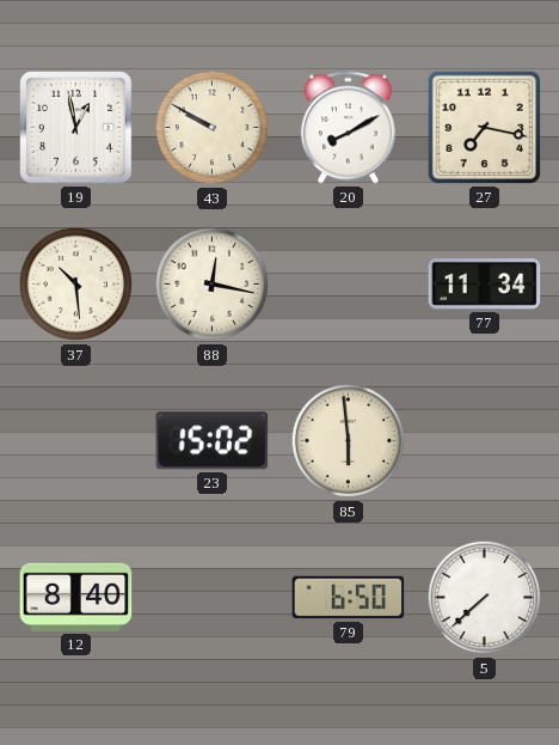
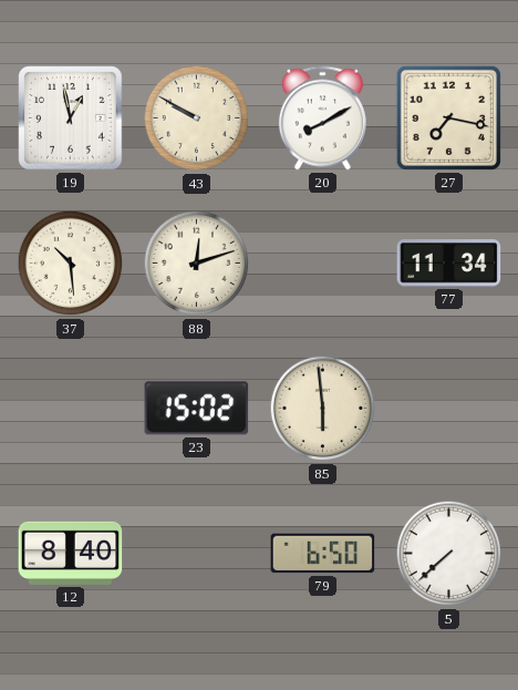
88: 12:17 -> 12:12 (197, 264)
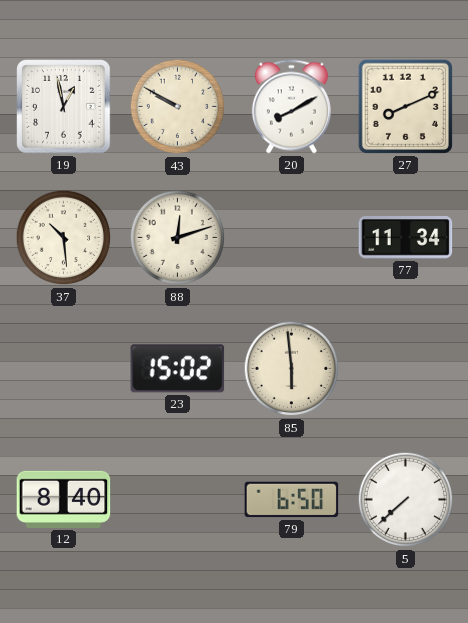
27: 7:17 -> 8:11 (405, 106)
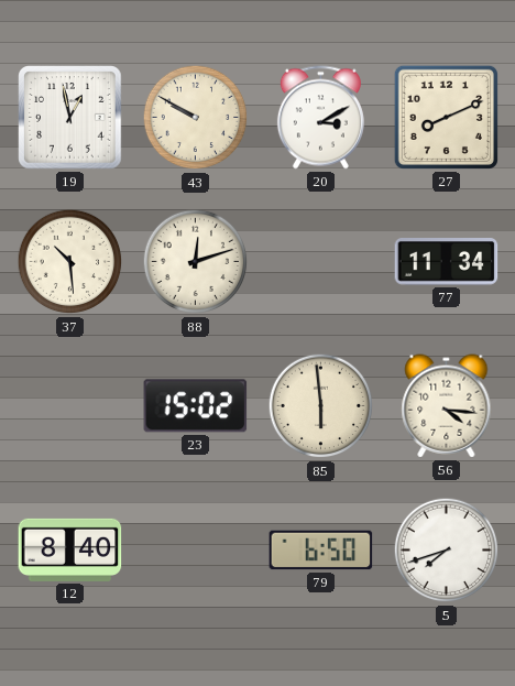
20: 8:10 -> 3:10 (320, 118)
56: none -> 4:16 (447, 406)
5: 7:38 -> 7:42 (447, 551)
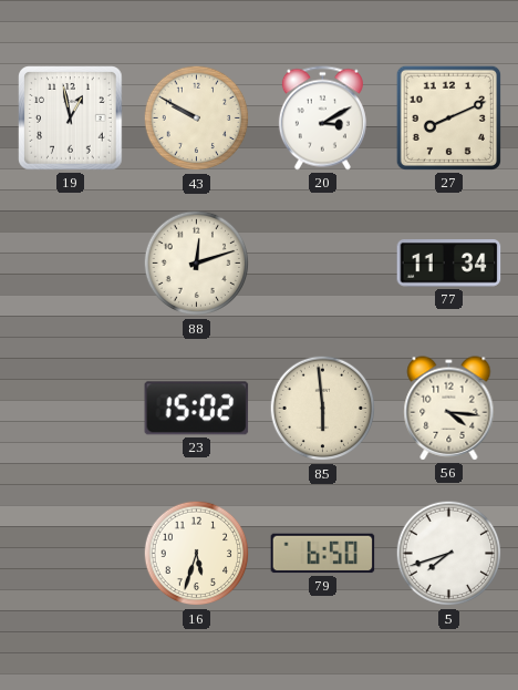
37: 10:29 -> none (70, 262)
12: 8:40 -> none (70, 549)
16: none -> 5:33 (197, 554)
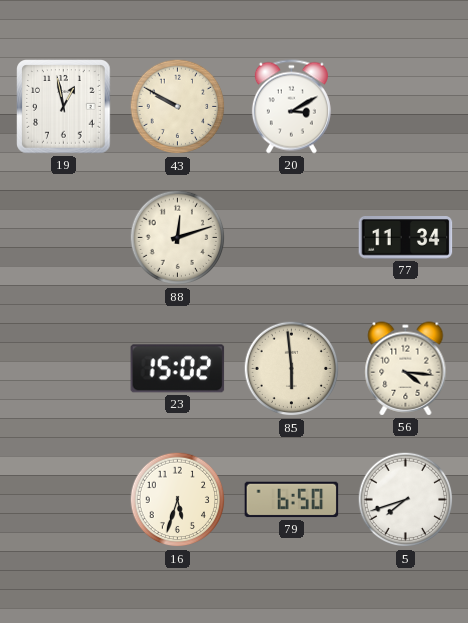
27: 8:11 -> none (448, 117)
